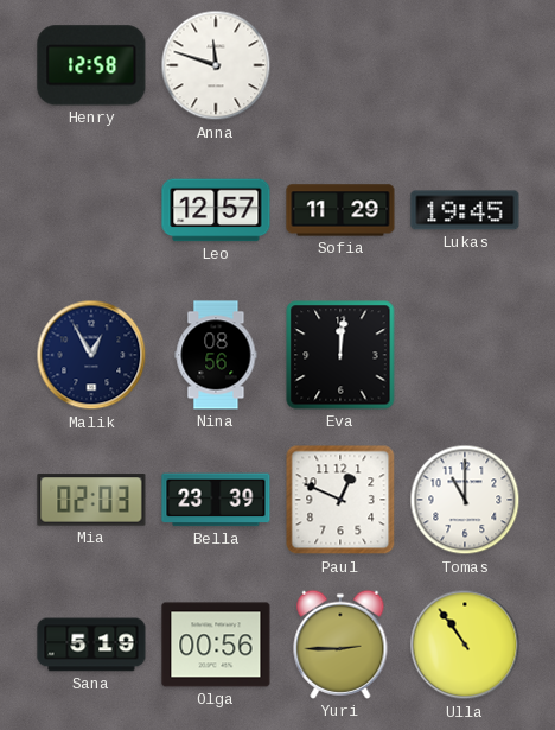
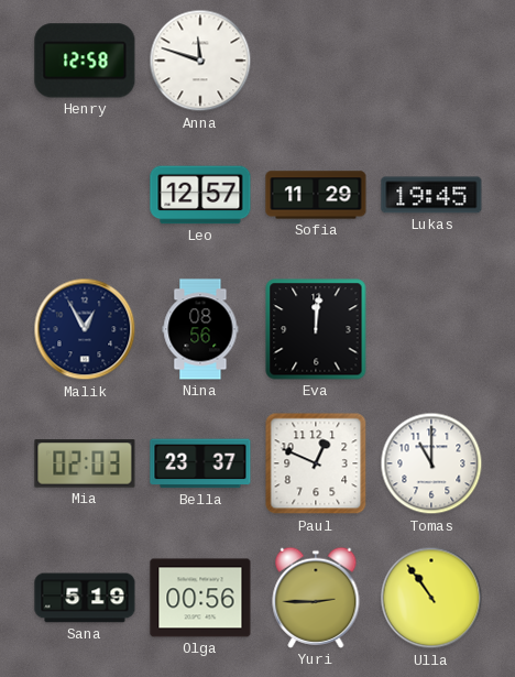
Bella: 23:39 -> 23:37 (200, 463)
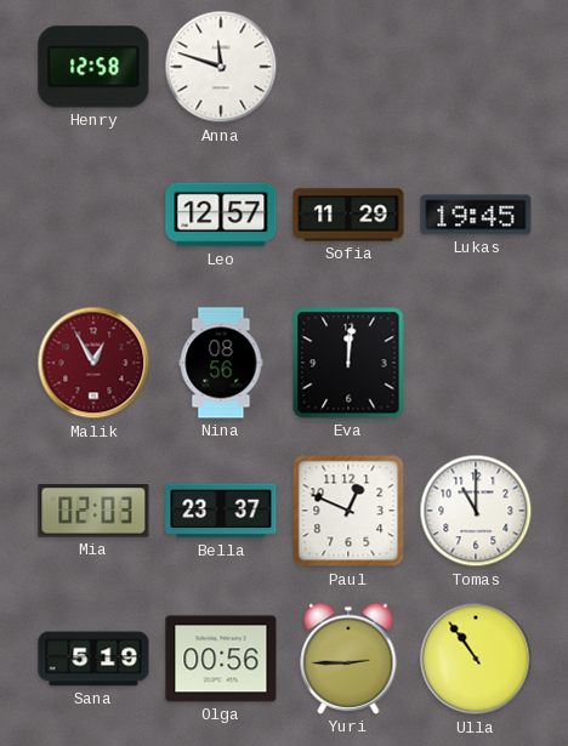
Malik dial: navy -> burgundy (93, 363)
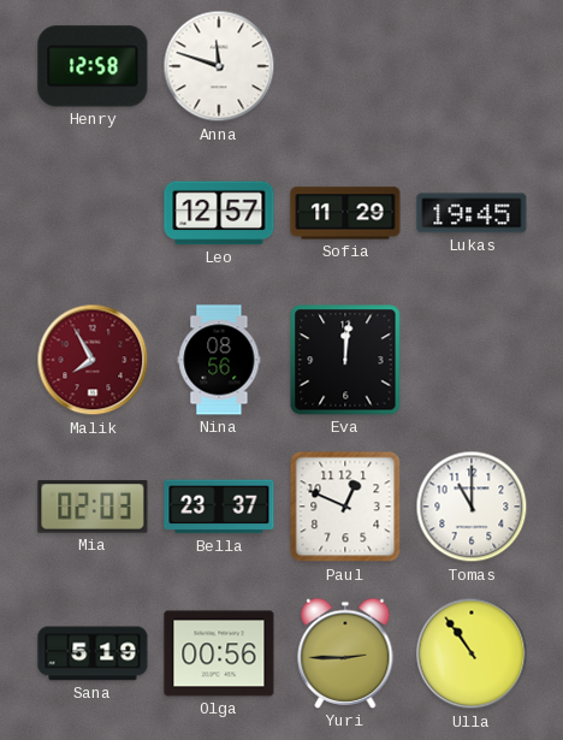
Malik: 12:55 -> 7:55 (93, 360)
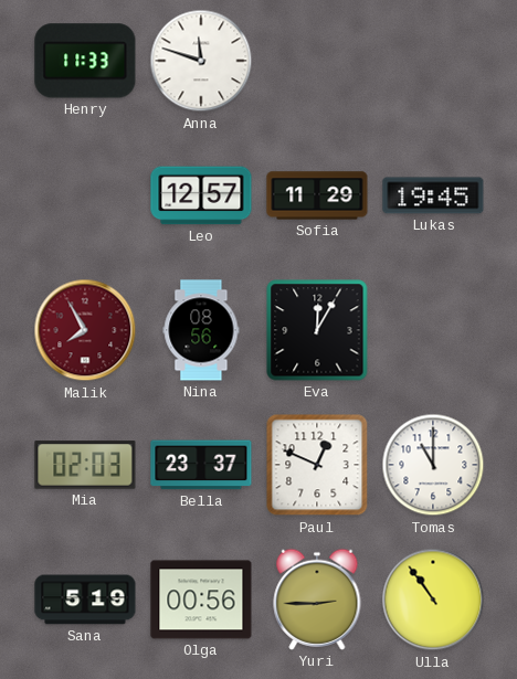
Henry: 12:58 -> 11:33 (85, 61)
Eva: 12:01 -> 12:05 (317, 330)
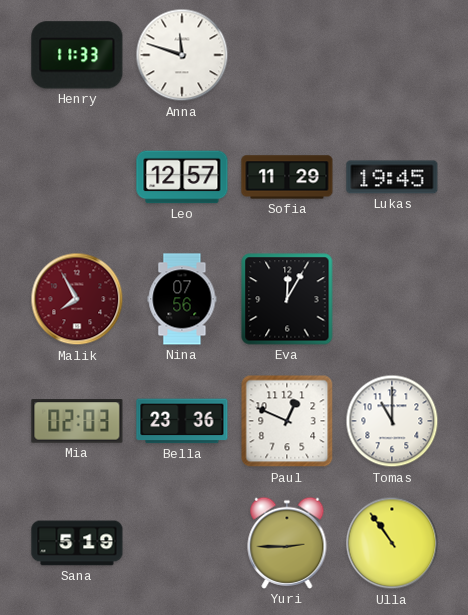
Nina: 08:56 -> 07:56 (182, 299)
Bella: 23:37 -> 23:36 (182, 421)
Olga: 00:56 -> none (201, 600)
